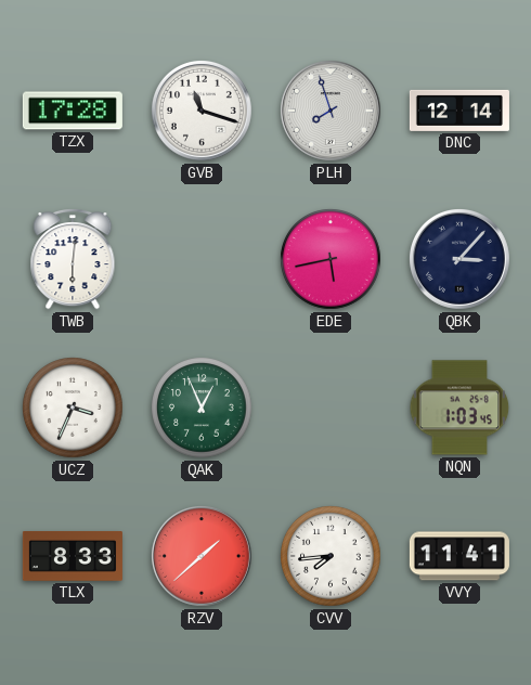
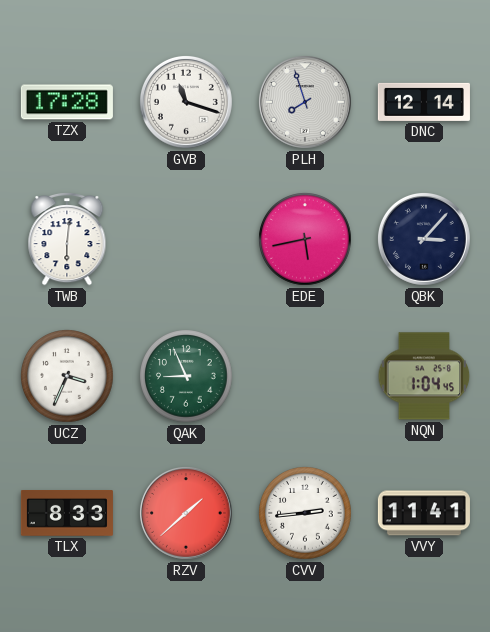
QAK: 12:56 -> 8:56 (187, 377)
NQN: 1:03 -> 1:04 (424, 376)
CVV: 7:44 -> 2:44 (306, 514)
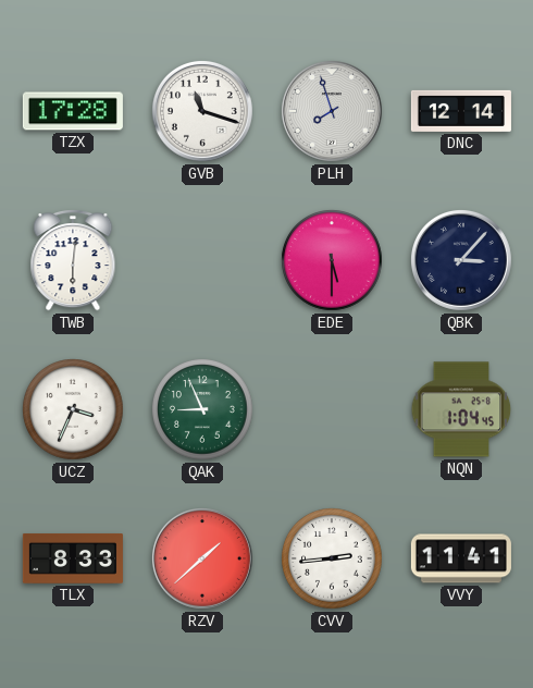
EDE: 5:43 -> 5:30 (333, 261)
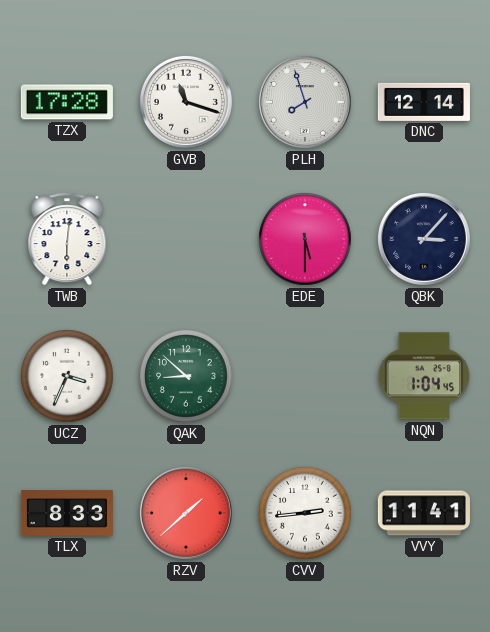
QAK: 8:56 -> 8:52 (187, 377)
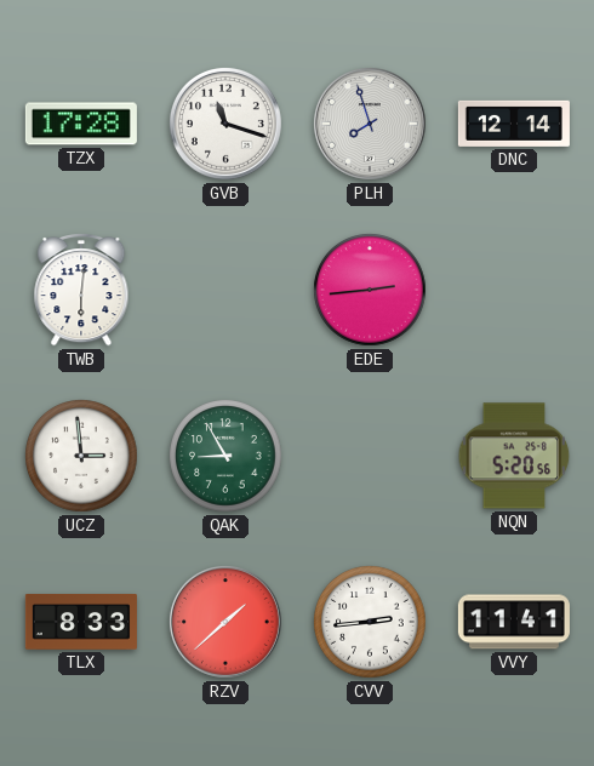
EDE: 5:30 -> 2:44 (371, 291)
QBK: 3:07 -> none (424, 239)
UCZ: 3:34 -> 2:59 (82, 457)
QAK: 8:52 -> 8:55 (227, 457)
NQN: 1:04 -> 5:20 (514, 456)
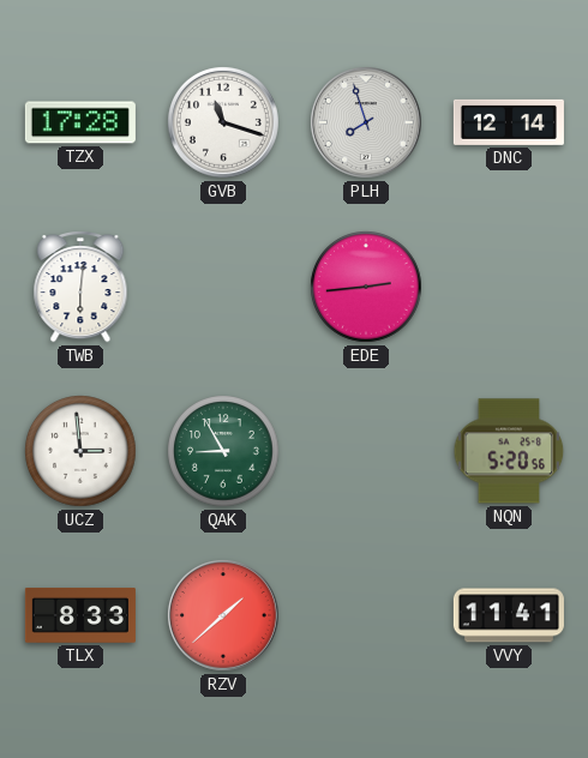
CVV: 2:44 -> none (371, 623)
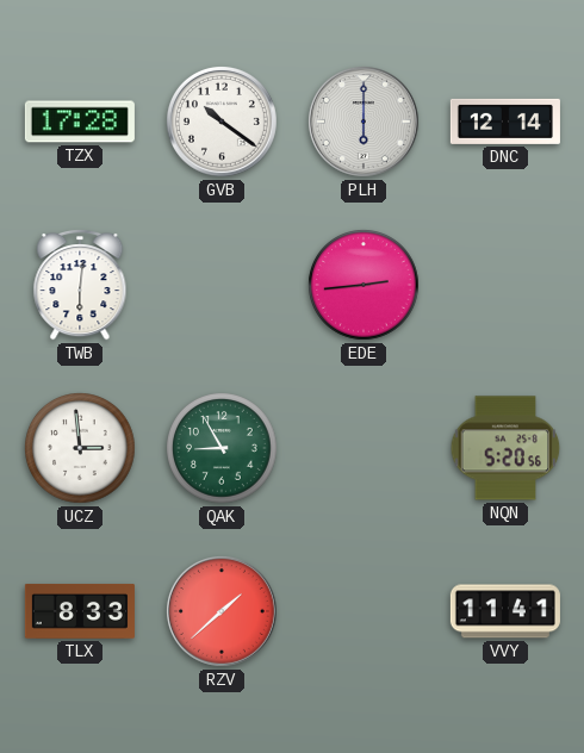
GVB: 11:18 -> 10:21 (222, 122)
PLH: 7:57 -> 6:00 (364, 122)
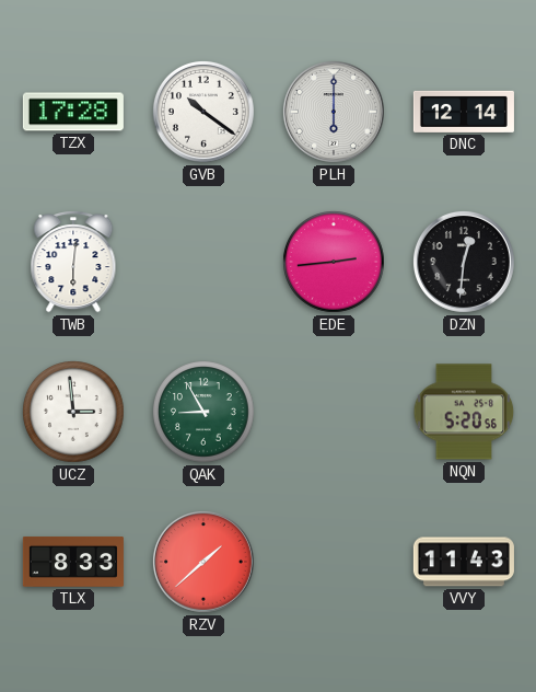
DZN: none -> 12:31 (464, 262)
VVY: 11:41 -> 11:43 (464, 562)
